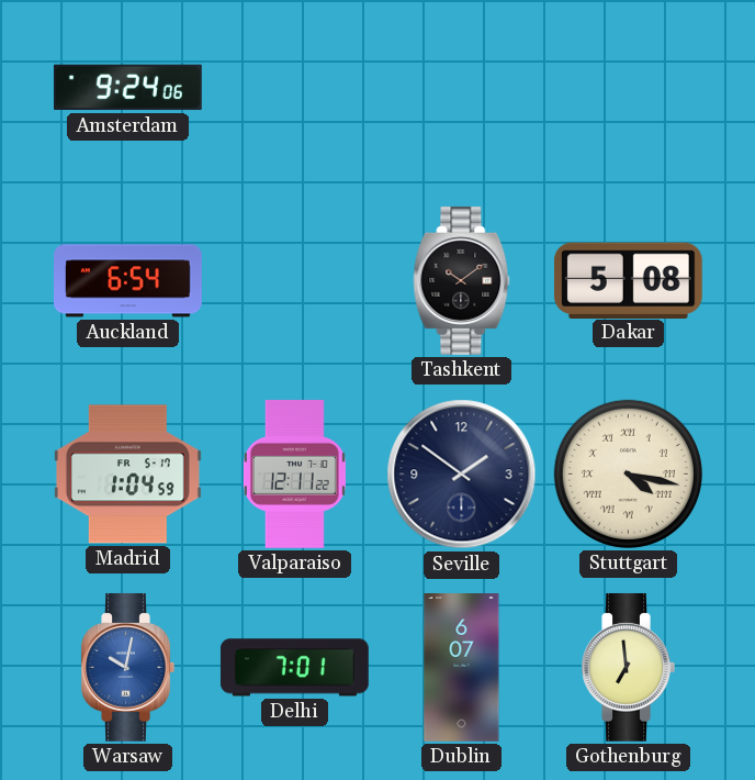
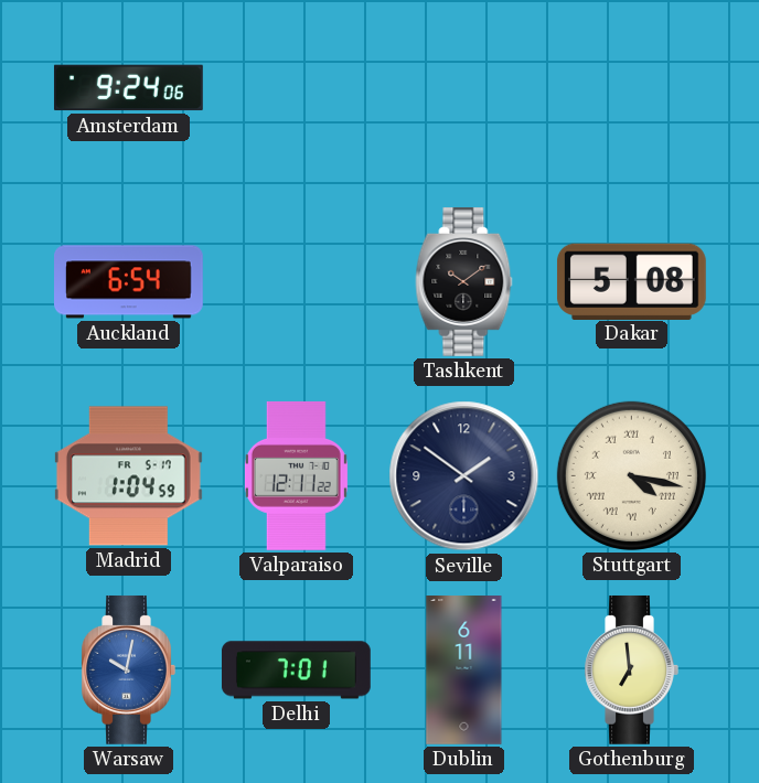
Dublin: 6:07 -> 6:11 (464, 671)
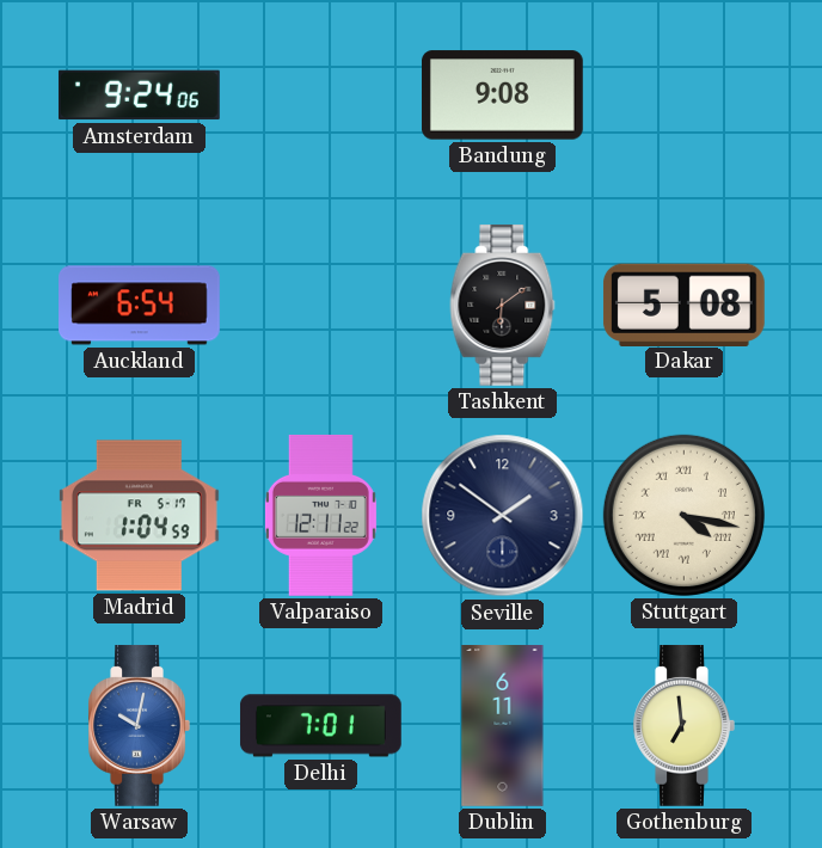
Bandung: none -> 9:08 (502, 96)
Tashkent: 10:09 -> 6:09 (503, 305)
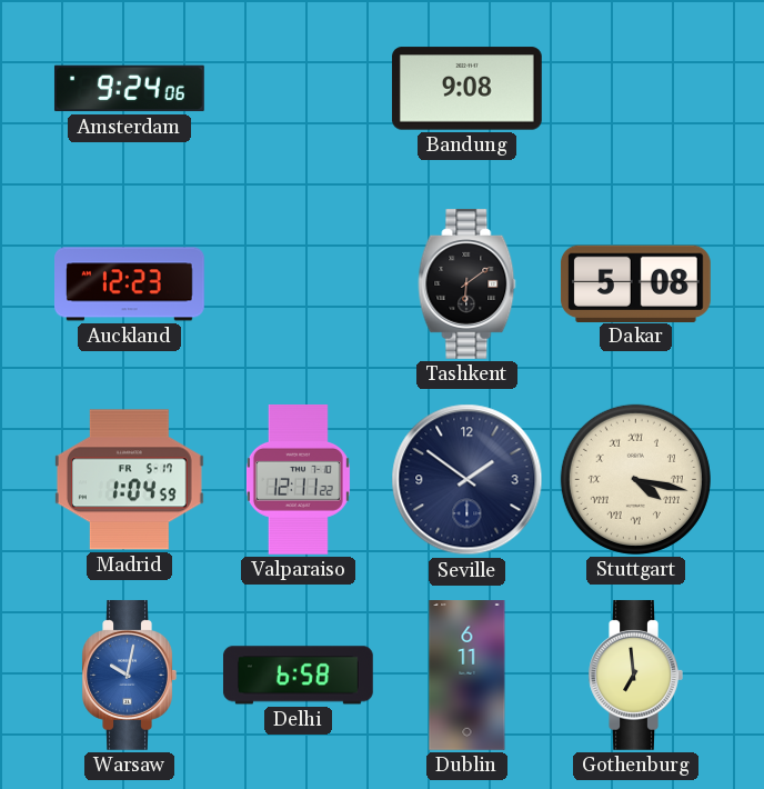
Auckland: 6:54 -> 12:23 (130, 284)
Delhi: 7:01 -> 6:58 (298, 676)
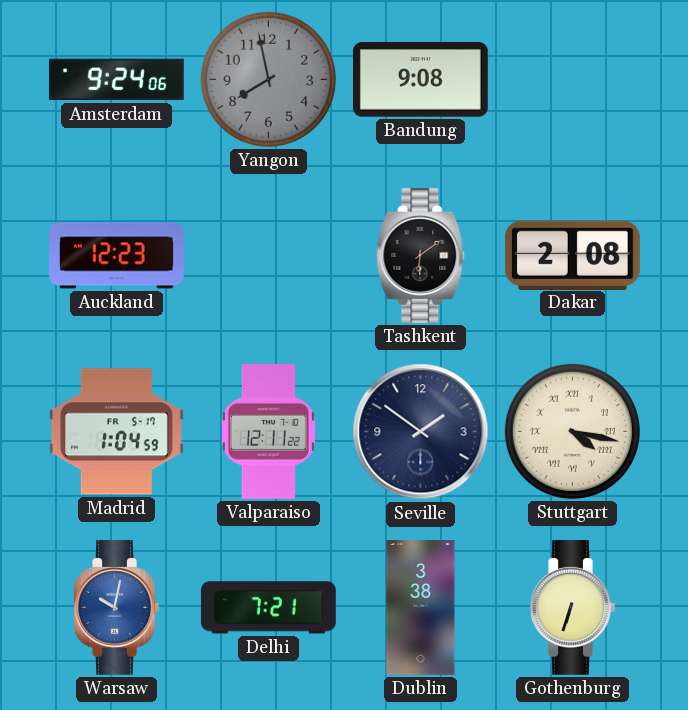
Yangon: none -> 7:58 (268, 79)
Dakar: 5:08 -> 2:08 (572, 255)
Delhi: 6:58 -> 7:21 (268, 608)
Dublin: 6:11 -> 3:38 (421, 608)
Gothenburg: 6:59 -> 6:33 (572, 607)
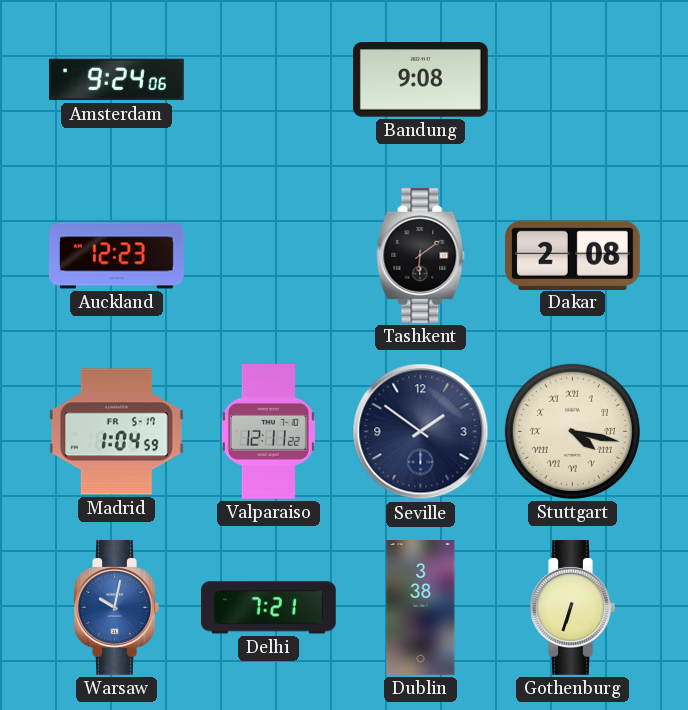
Yangon: 7:58 -> none (268, 79)
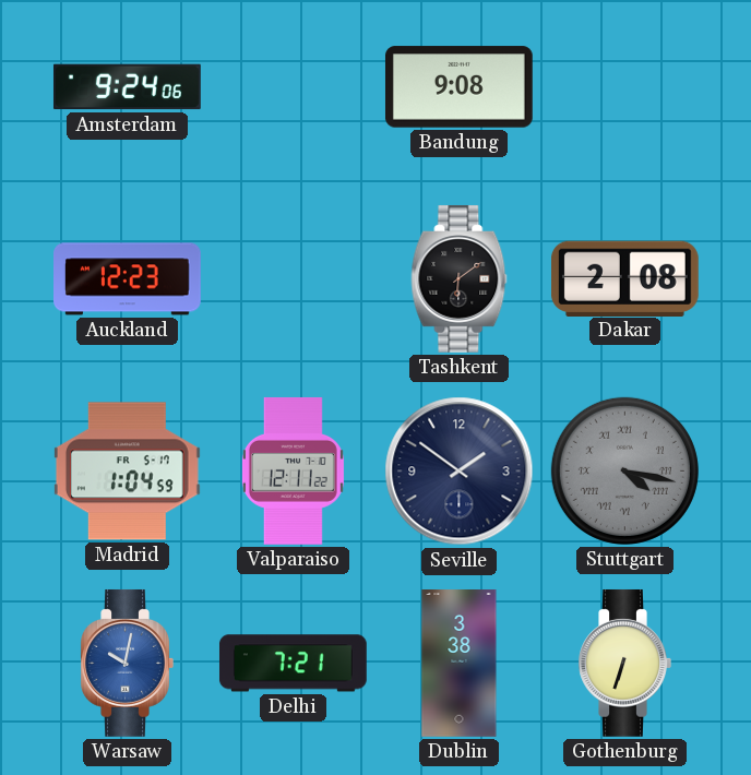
Stuttgart dial: cream -> grey (624, 470)
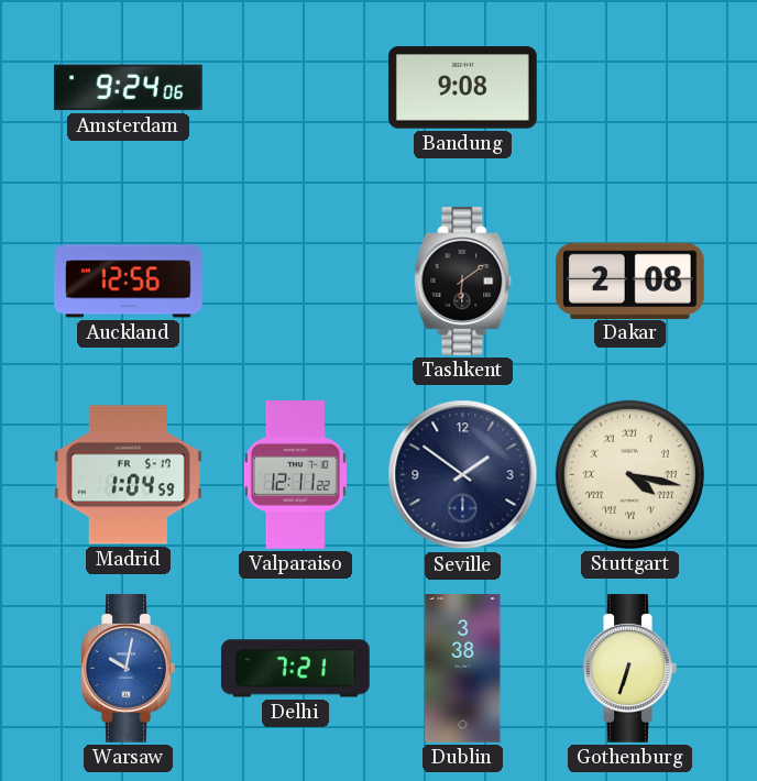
Auckland: 12:23 -> 12:56 (129, 282)
Stuttgart dial: grey -> cream (629, 474)
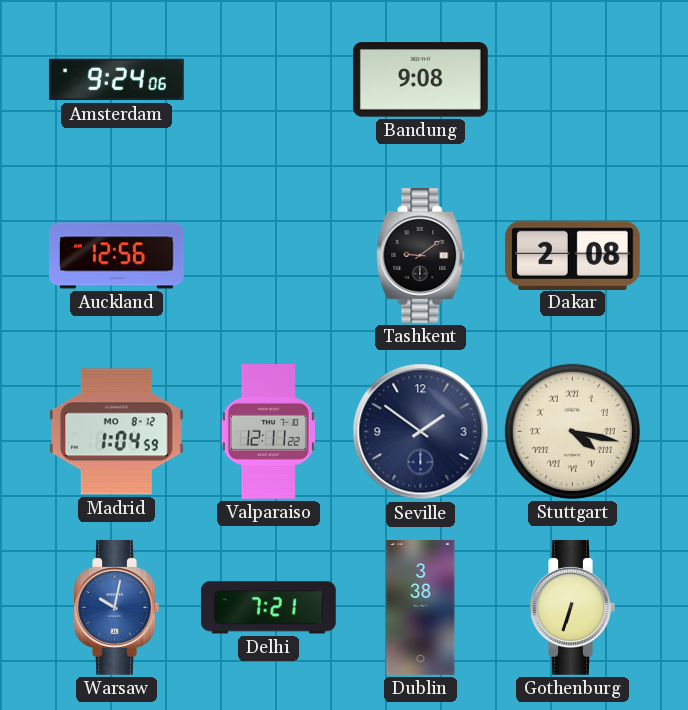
Tashkent: 6:09 -> 9:09 (421, 255)
Madrid date: FR 5-17 -> MO 8-12 (116, 432)
